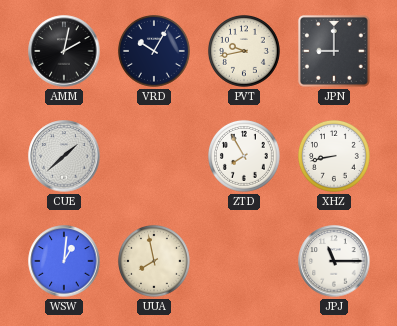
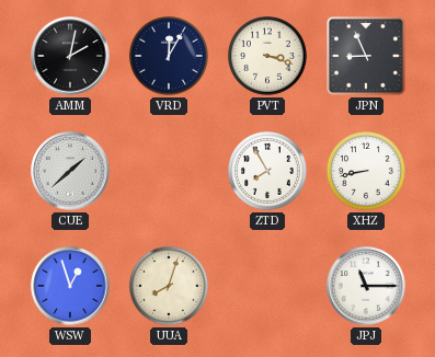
VRD: 10:05 -> 12:05 (169, 56)
PVT: 9:43 -> 3:18 (267, 56)
JPN: 9:00 -> 8:56 (366, 56)
WSW: 1:01 -> 12:57 (70, 286)
UUA: 7:58 -> 8:03 (169, 286)
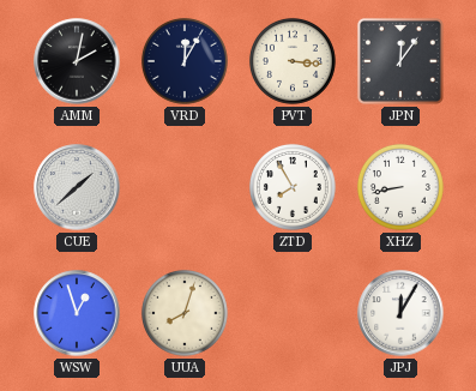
PVT: 3:18 -> 3:16 (293, 61)
JPN: 8:56 -> 12:06 (400, 61)
JPJ: 11:15 -> 12:05 (400, 313)
